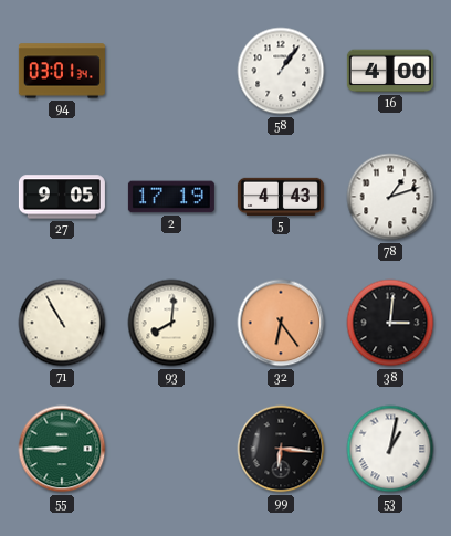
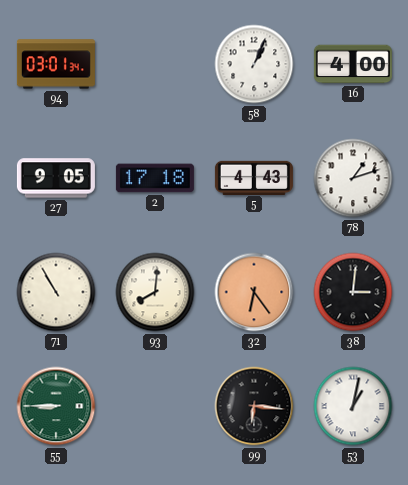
58: 1:06 -> 1:04 (254, 64)
2: 17:19 -> 17:18 (155, 178)
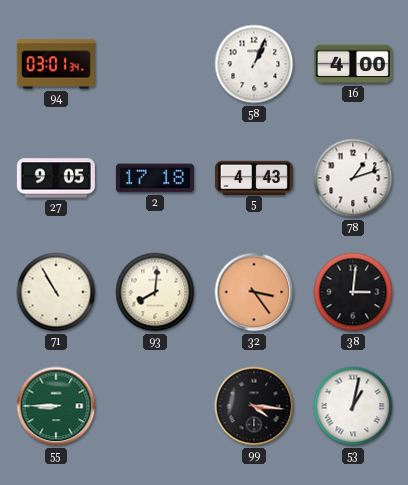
32: 6:24 -> 3:24 (254, 292)
99: 6:16 -> 4:16 (254, 406)
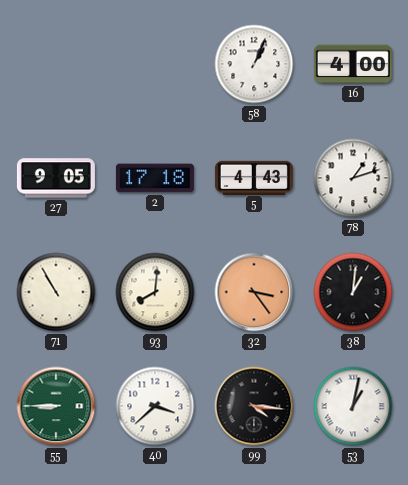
94: 03:01 -> none (56, 64)
38: 3:01 -> 1:01 (353, 292)
40: none -> 3:38 (155, 406)
